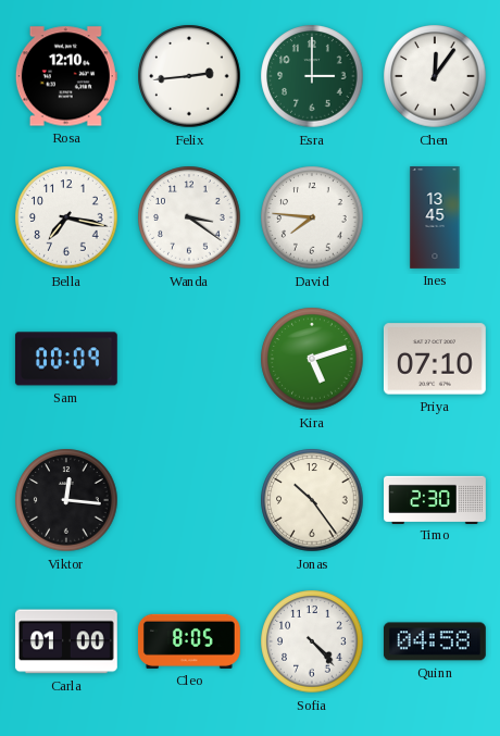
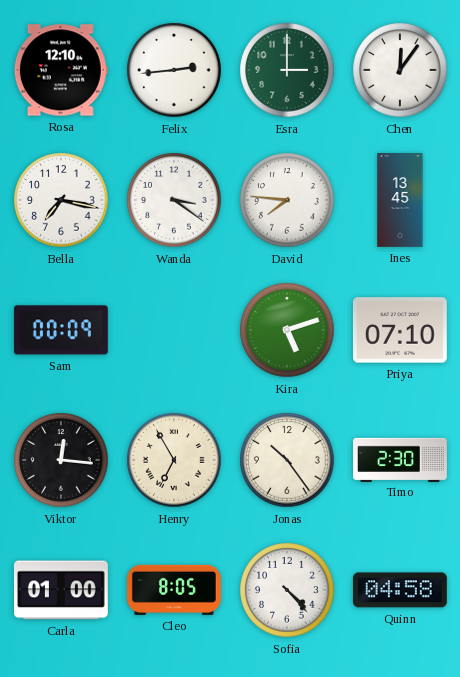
Henry: none -> 6:55 (174, 460)
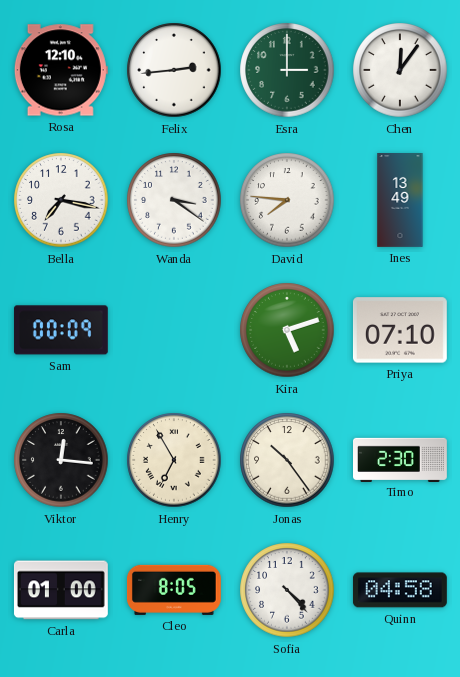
Ines: 13:45 -> 13:49 (400, 201)
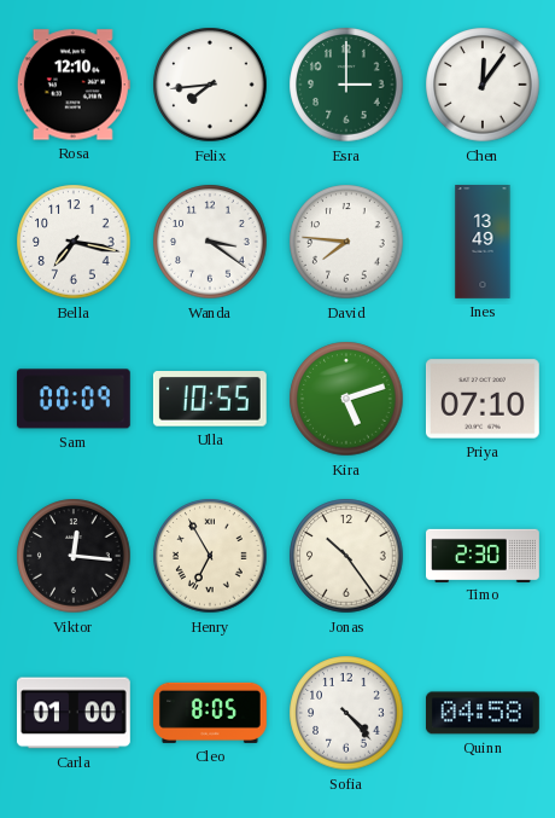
Felix: 2:44 -> 7:44 (210, 85)
Ulla: none -> 10:55 (210, 400)
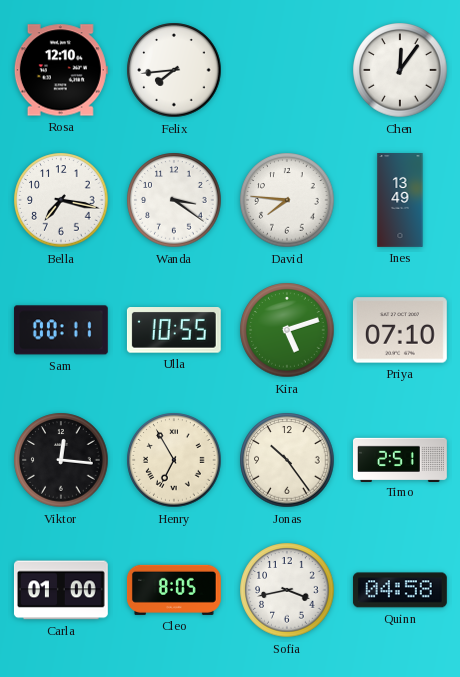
Esra: 3:00 -> none (346, 85)
Sam: 00:09 -> 00:11 (61, 330)
Timo: 2:30 -> 2:51 (401, 459)
Sofia: 4:23 -> 3:43 (287, 590)
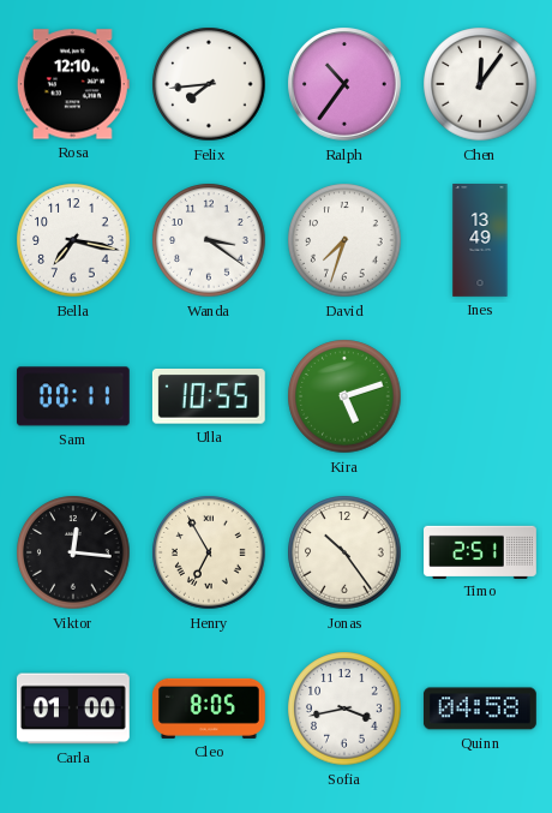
Ralph: none -> 10:36 (346, 85)
David: 7:46 -> 7:33 (344, 240)
Priya: 07:10 -> none (400, 330)
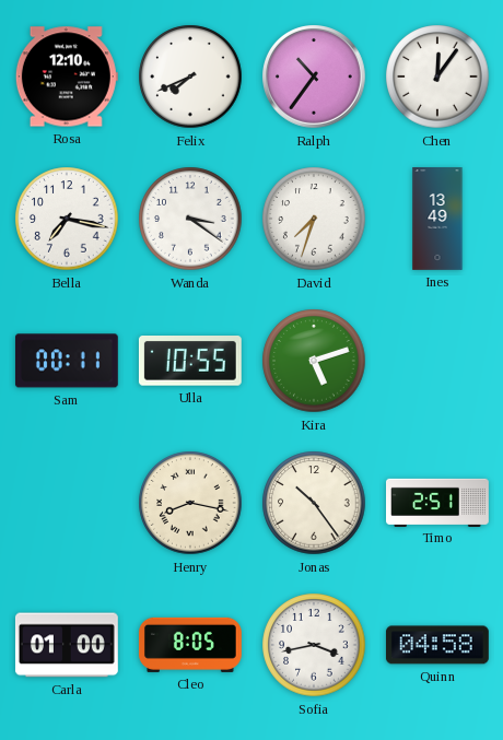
Felix: 7:44 -> 7:41 (190, 77)
Viktor: 12:16 -> none (73, 552)
Henry: 6:55 -> 8:17 (190, 503)
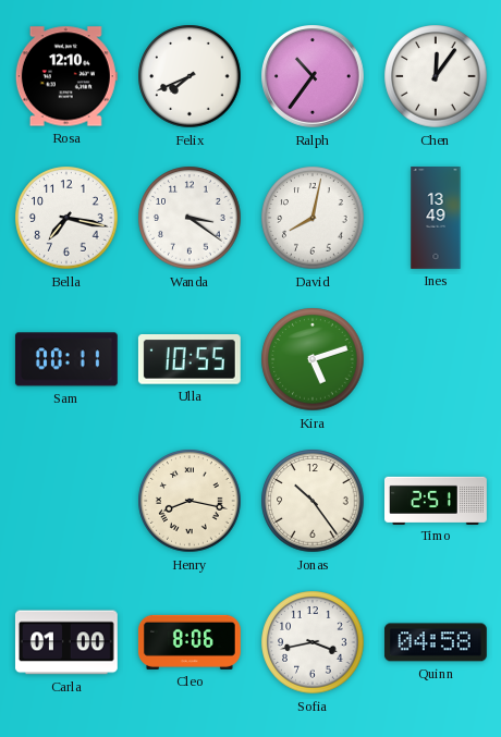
David: 7:33 -> 8:02 (313, 218)
Cleo: 8:05 -> 8:06 (190, 642)
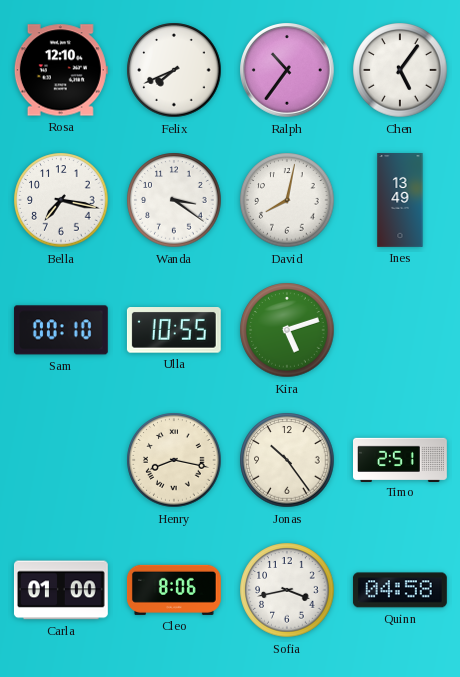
Chen: 12:06 -> 5:06 (400, 70)
Sam: 00:11 -> 00:10 (61, 330)
